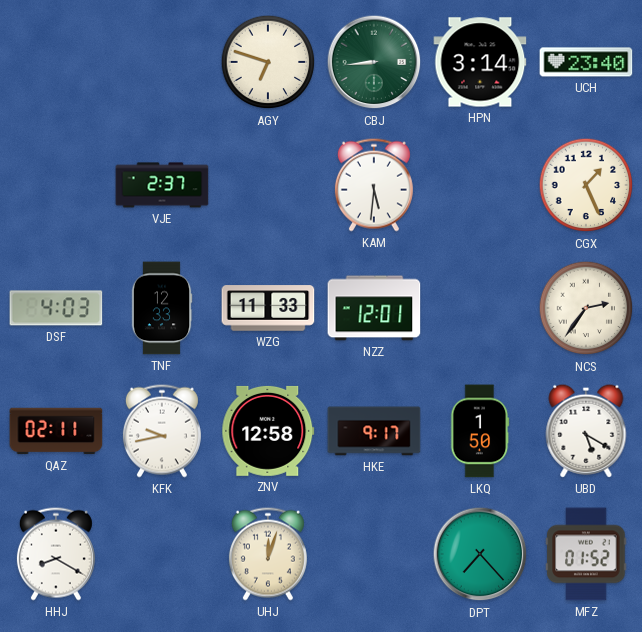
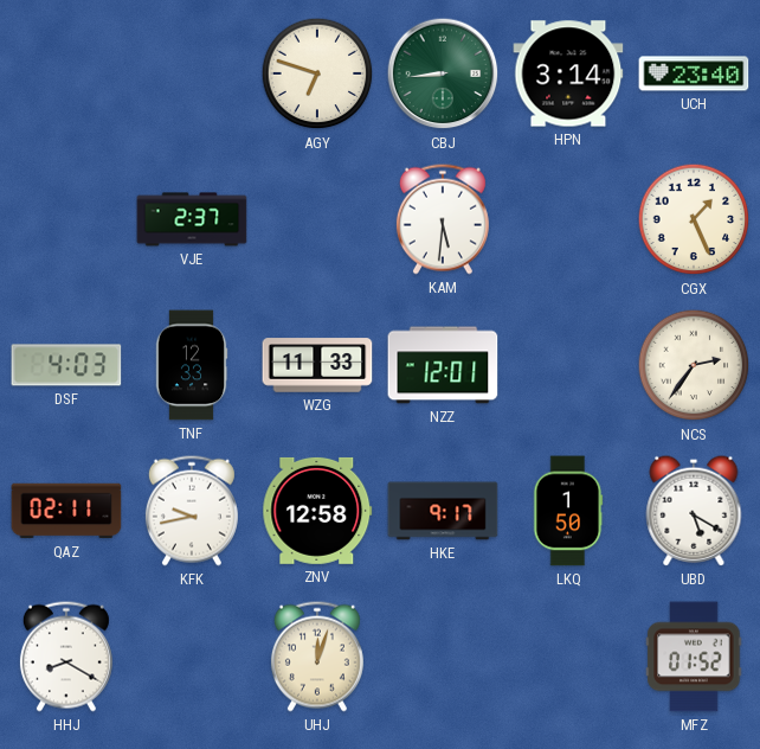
DPT: 7:23 -> none (480, 554)
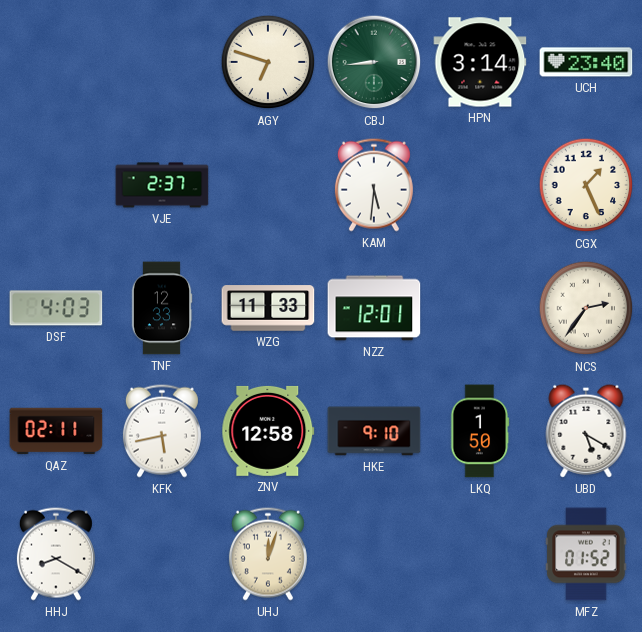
KFK: 9:43 -> 5:43 (162, 431)
HKE: 9:17 -> 9:10 (374, 431)
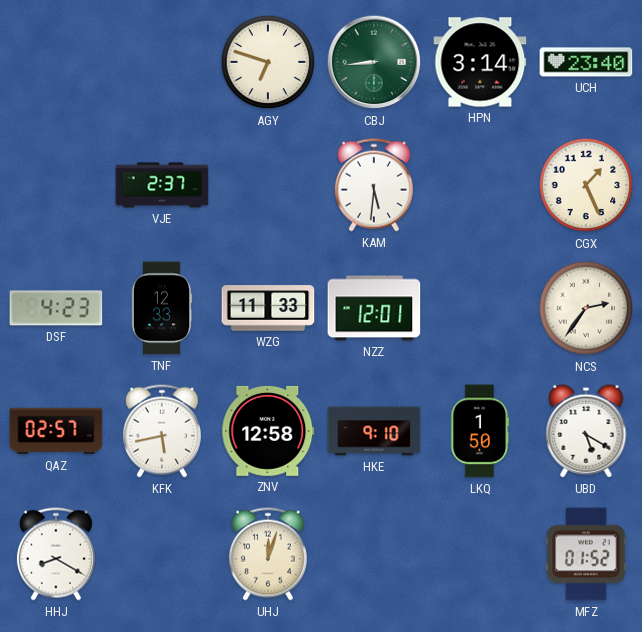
DSF: 4:03 -> 4:23 (56, 308)
QAZ: 02:11 -> 02:57 (56, 431)
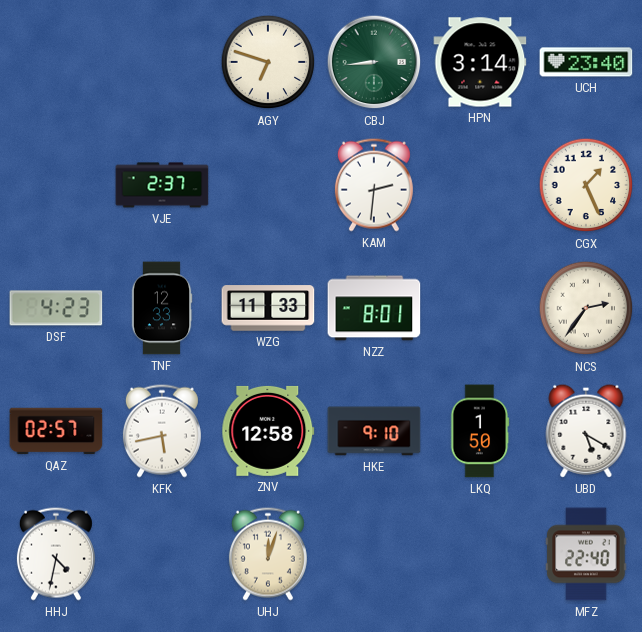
KAM: 5:31 -> 2:31 (374, 185)
NZZ: 12:01 -> 8:01 (374, 308)
HHJ: 8:20 -> 4:32 (56, 554)
MFZ: 01:52 -> 22:40 (586, 554)
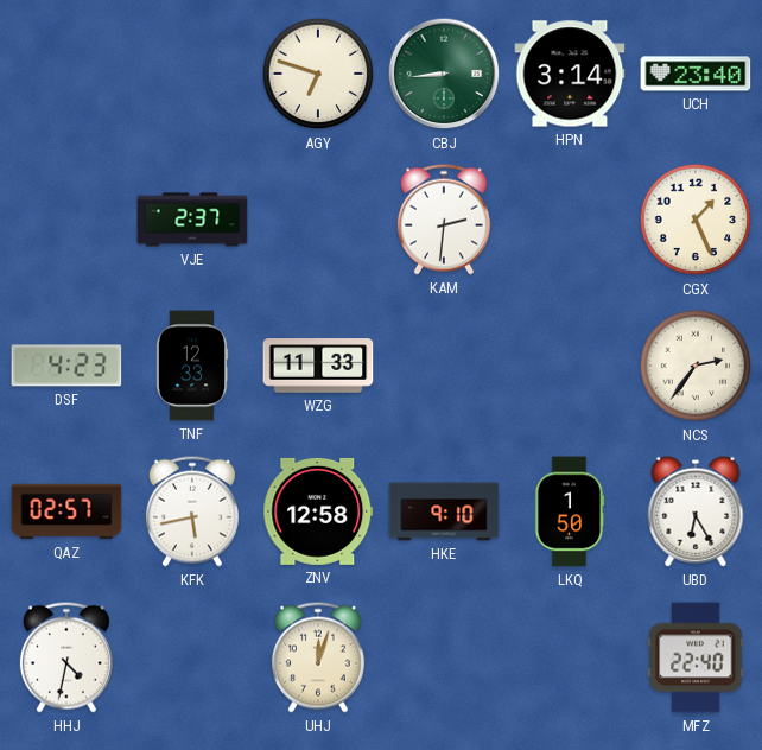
NZZ: 8:01 -> none (374, 308)
UBD: 5:20 -> 6:25 (696, 511)
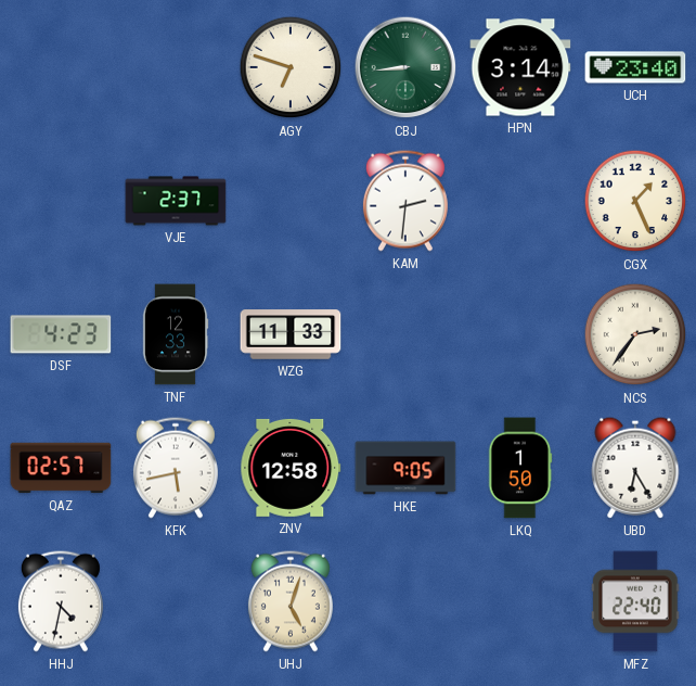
HKE: 9:10 -> 9:05 (405, 468)
UHJ: 12:03 -> 5:03 (291, 601)
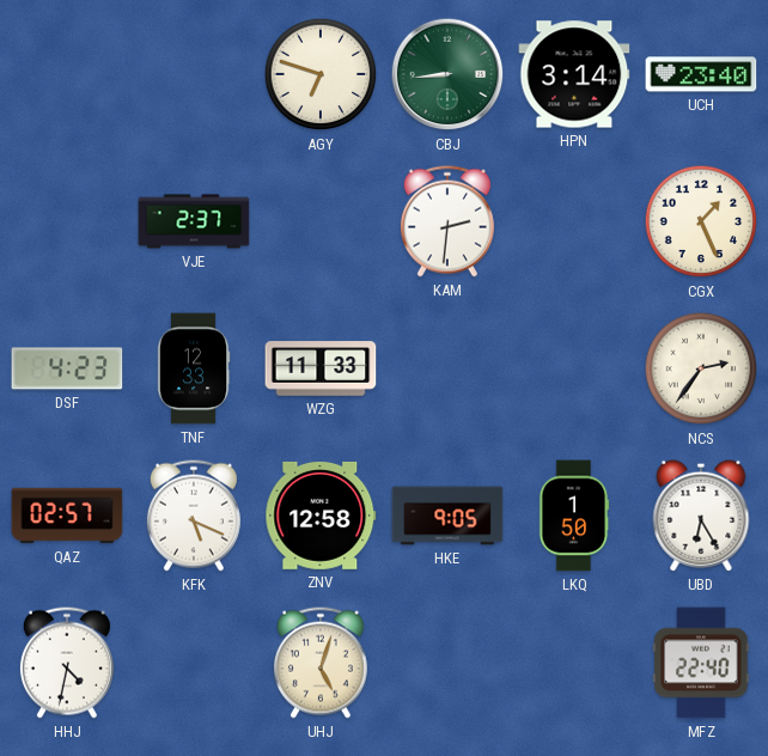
KFK: 5:43 -> 5:19 (194, 516)
